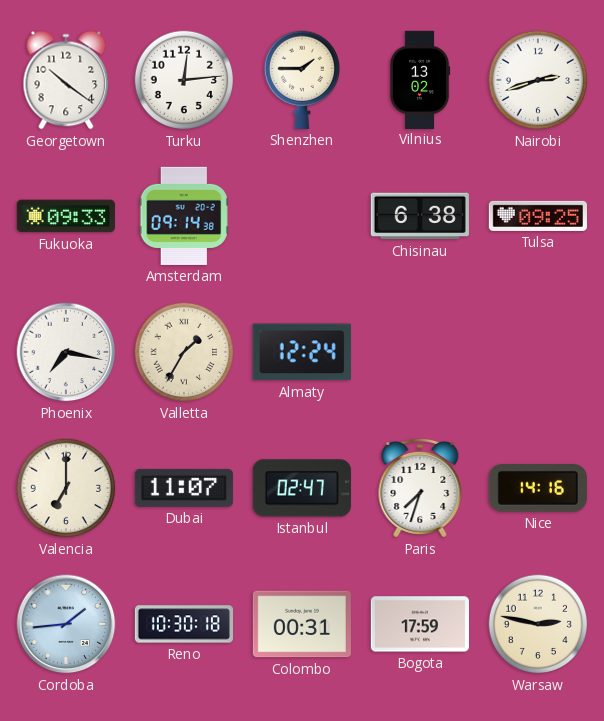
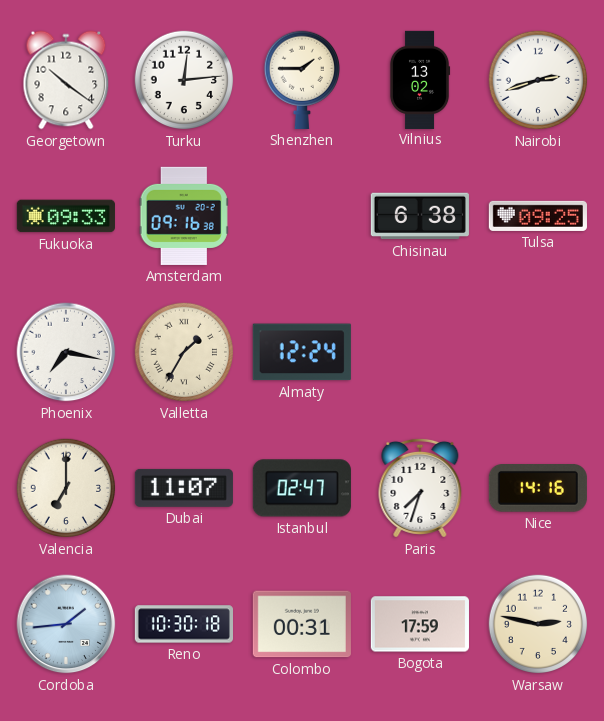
Amsterdam: 09:14 -> 09:16 (184, 216)
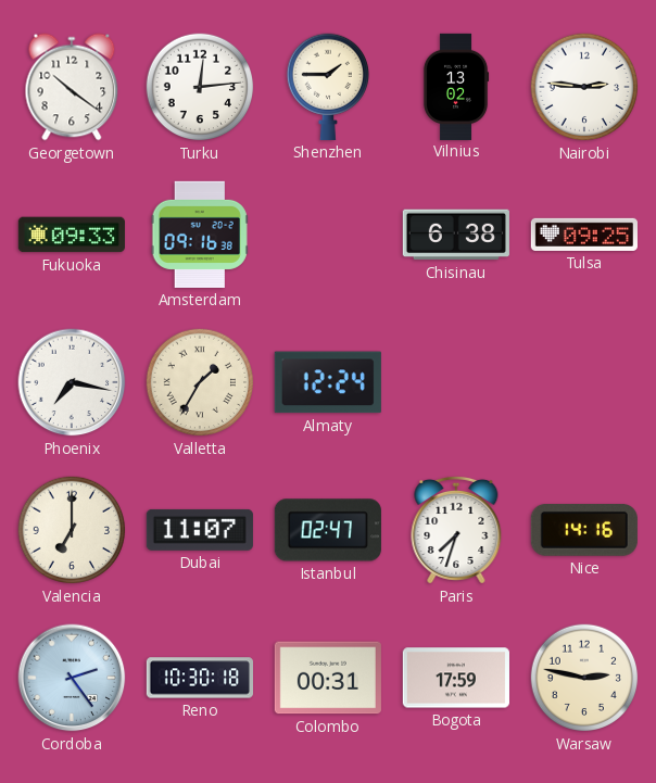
Nairobi: 2:42 -> 2:46 (584, 87)
Cordoba: 1:44 -> 2:24 (72, 678)
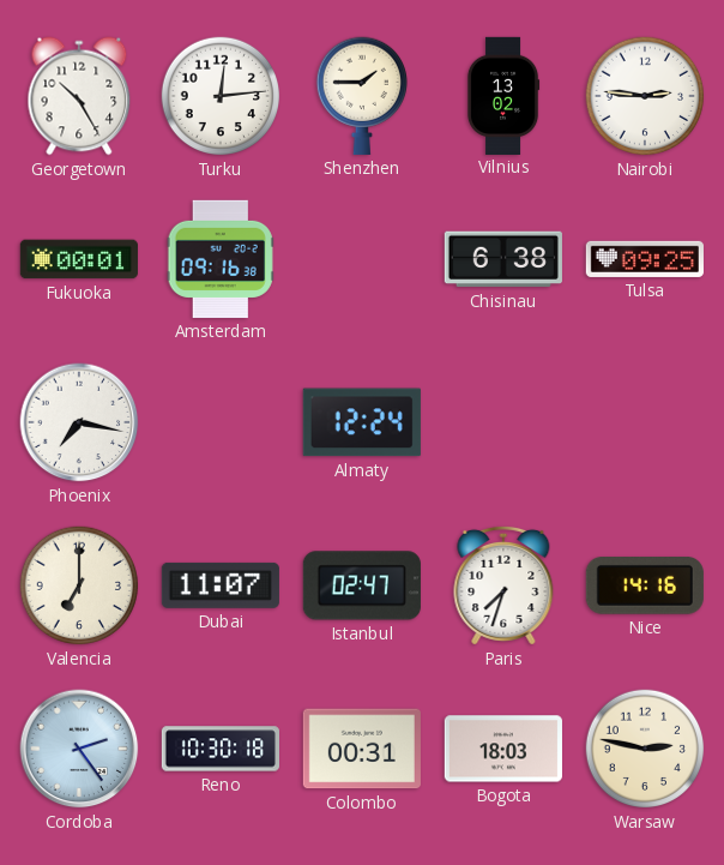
Georgetown: 10:21 -> 10:25 (79, 96)
Fukuoka: 09:33 -> 00:01 (79, 259)
Valletta: 1:35 -> none (200, 382)
Bogota: 17:59 -> 18:03 (503, 749)
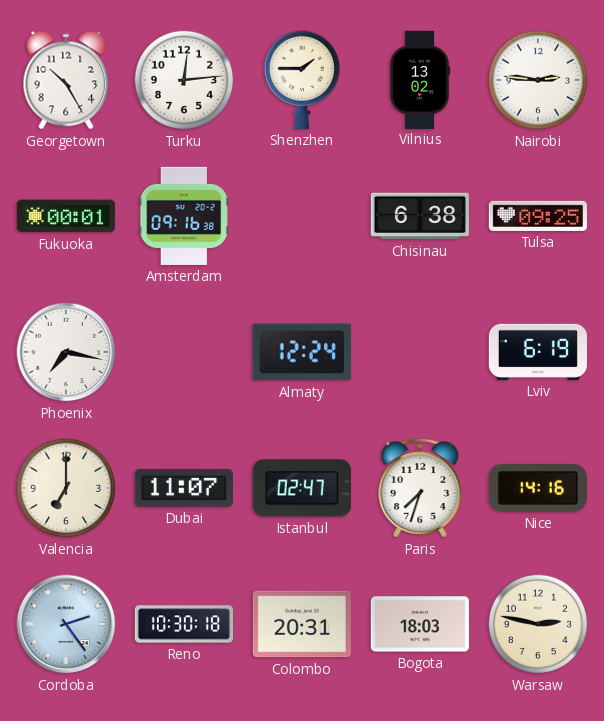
Lviv: none -> 6:19 (538, 352)
Colombo: 00:31 -> 20:31 (302, 624)
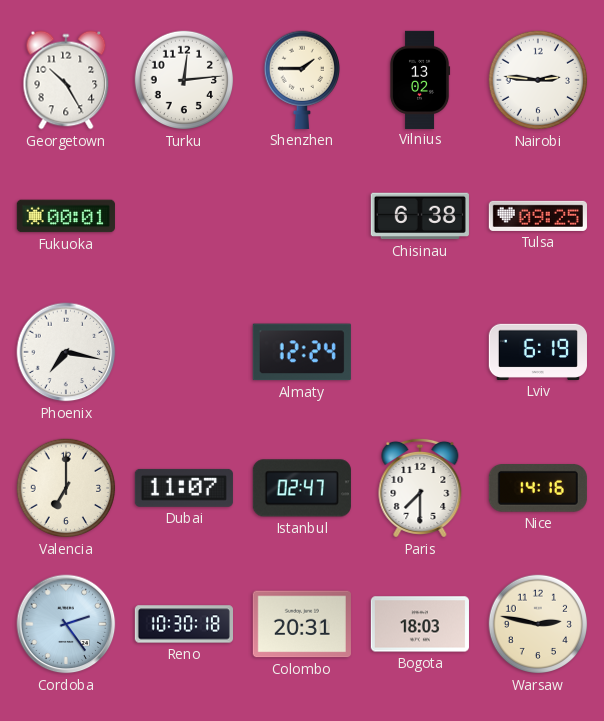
Amsterdam: 09:16 -> none (184, 216)
Paris: 7:33 -> 7:30 (420, 488)
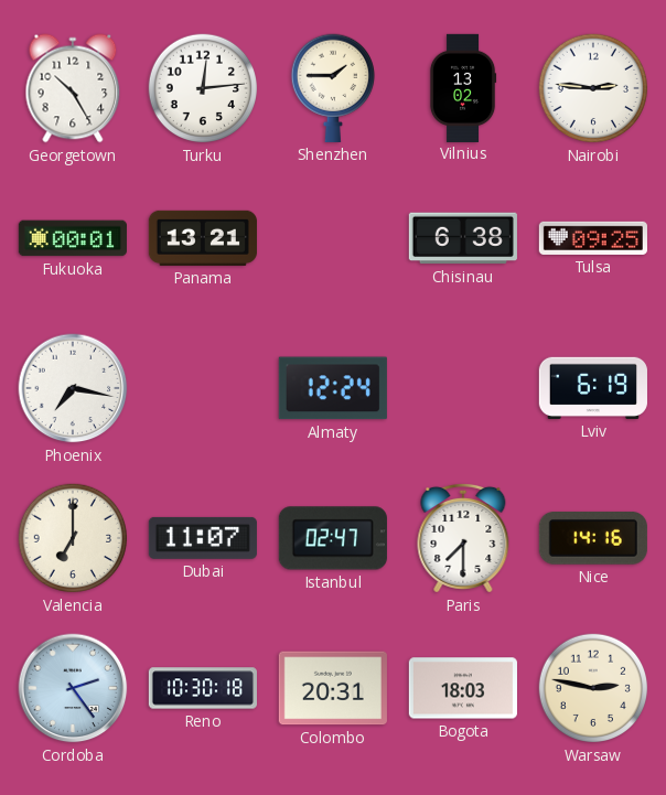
Panama: none -> 13:21 (203, 238)
